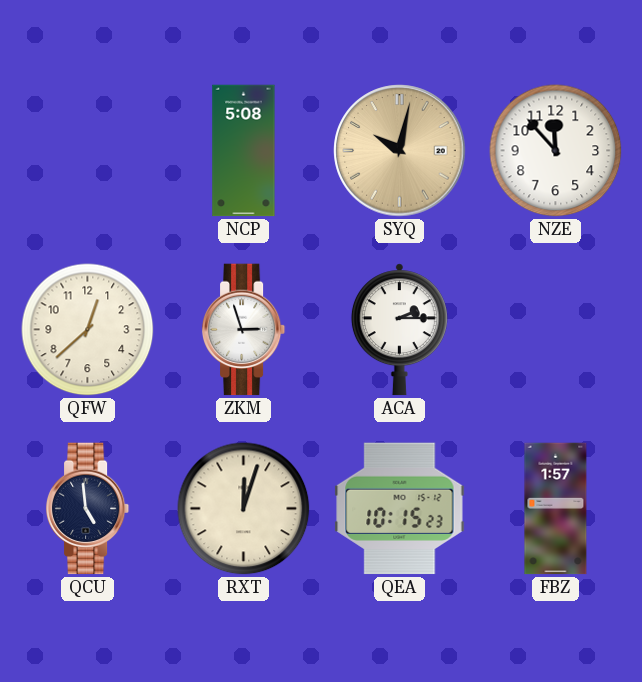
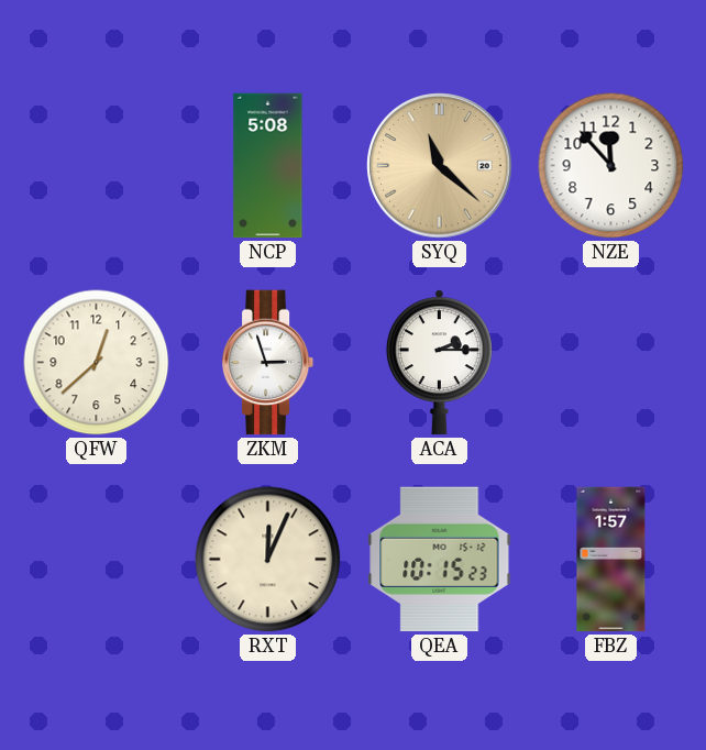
SYQ: 10:02 -> 11:22 (440, 166)
QCU: 4:59 -> none (88, 509)
RXT: 12:03 -> 12:04 (268, 560)
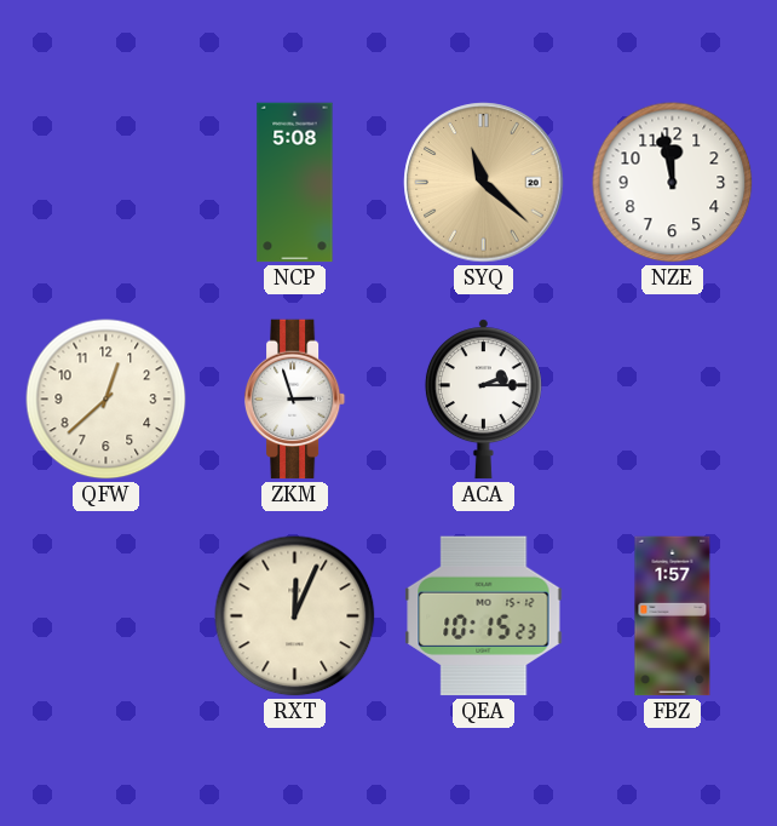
NZE: 11:53 -> 11:58 (673, 183)
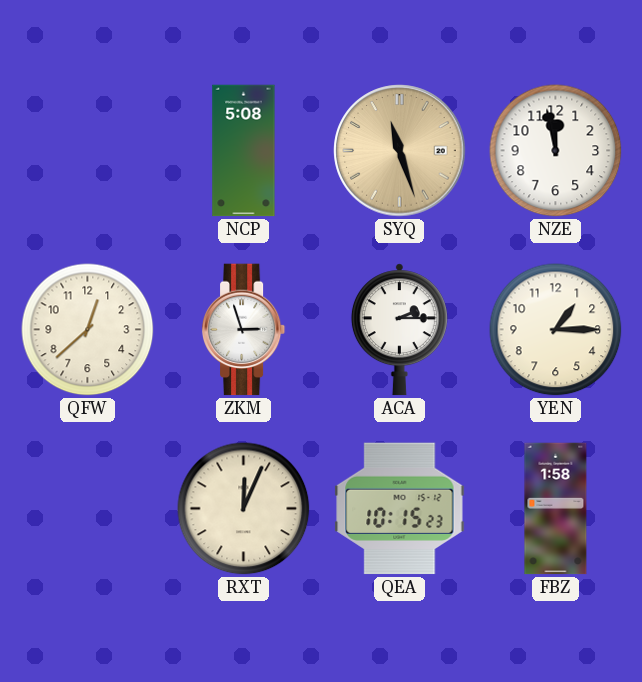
SYQ: 11:22 -> 11:27 (400, 151)
YEN: none -> 1:15 (556, 330)
FBZ: 1:57 -> 1:58 (556, 509)
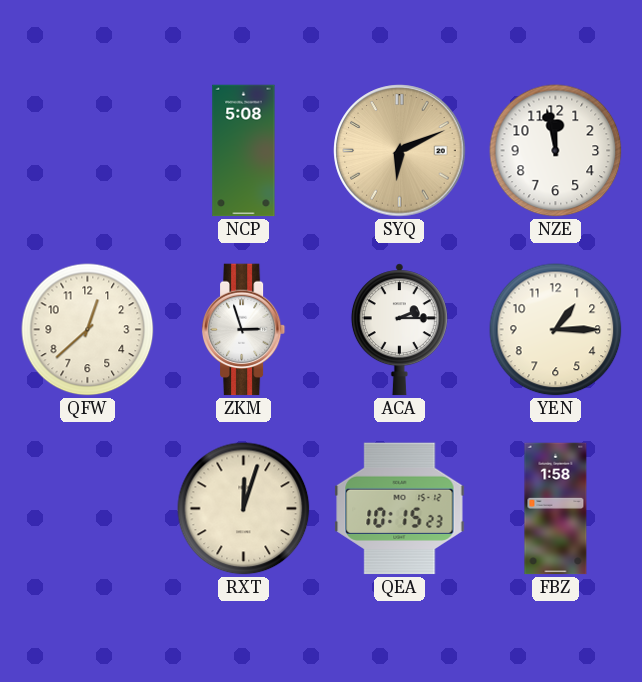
SYQ: 11:27 -> 6:11 (400, 151)
RXT: 12:04 -> 12:03 (244, 509)
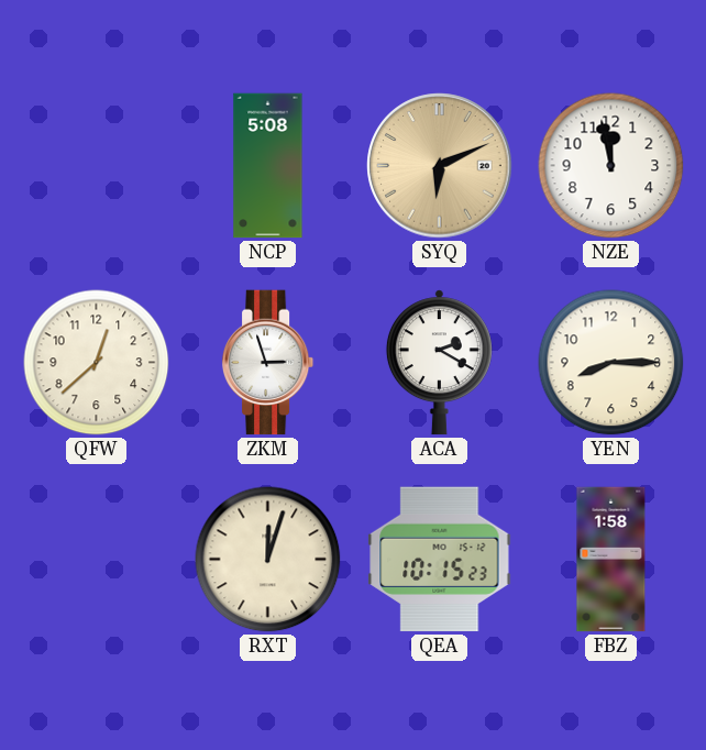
ACA: 2:15 -> 2:20 (439, 363)
YEN: 1:15 -> 8:15 (611, 363)
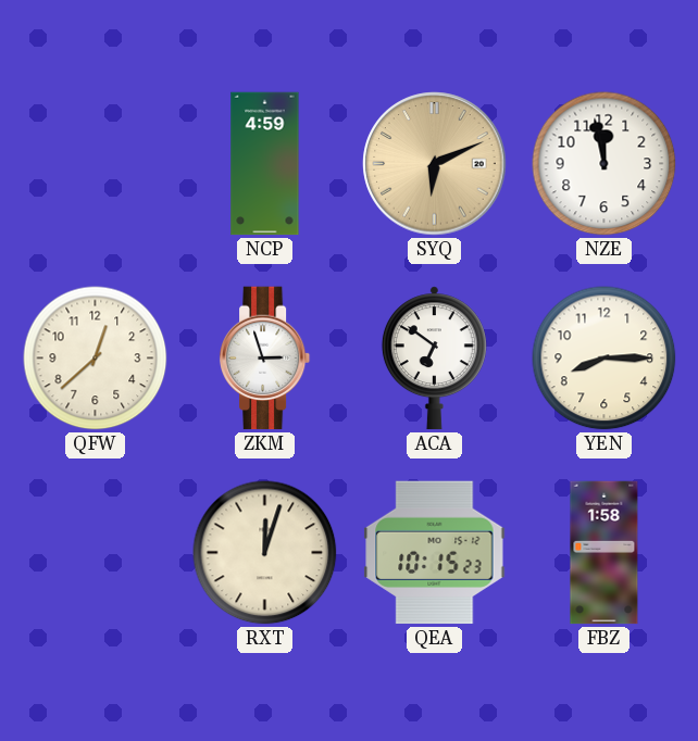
NCP: 5:08 -> 4:59 (265, 164)
ACA: 2:20 -> 6:51 (434, 359)
